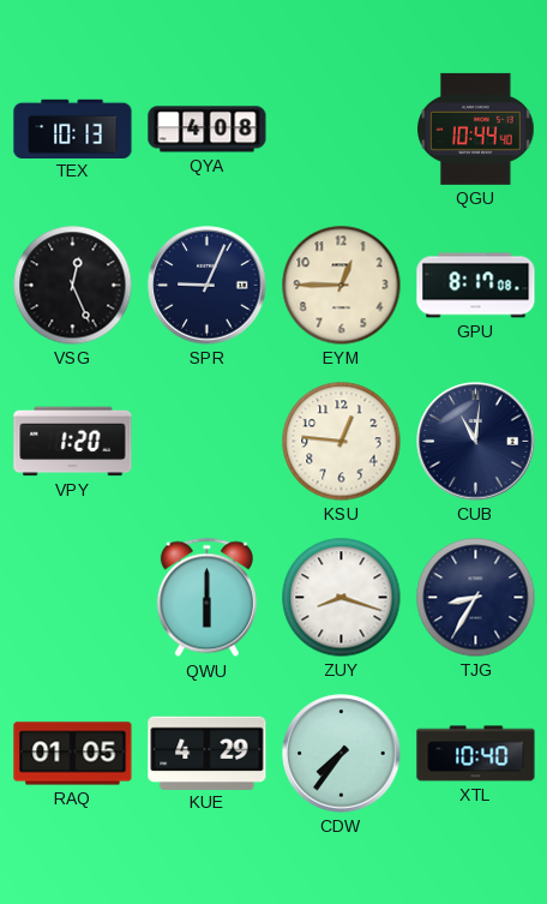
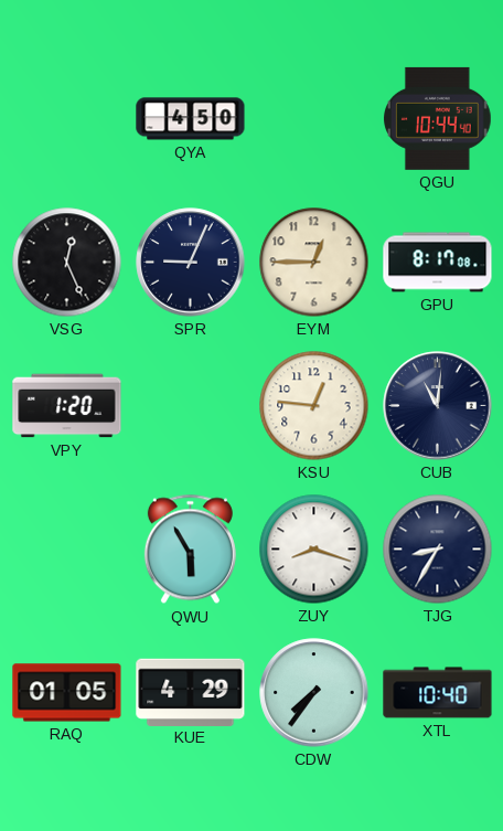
TEX: 10:13 -> none (73, 128)
QYA: 4:08 -> 4:50 (191, 119)
QWU: 6:00 -> 5:55 (190, 550)
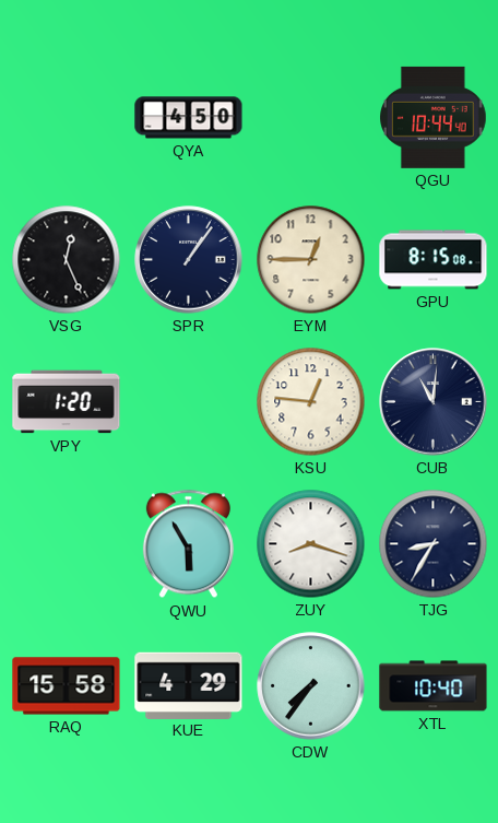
SPR: 9:04 -> 1:06 (189, 260)
GPU: 8:17 -> 8:15 (434, 260)
RAQ: 01:05 -> 15:58 (67, 686)
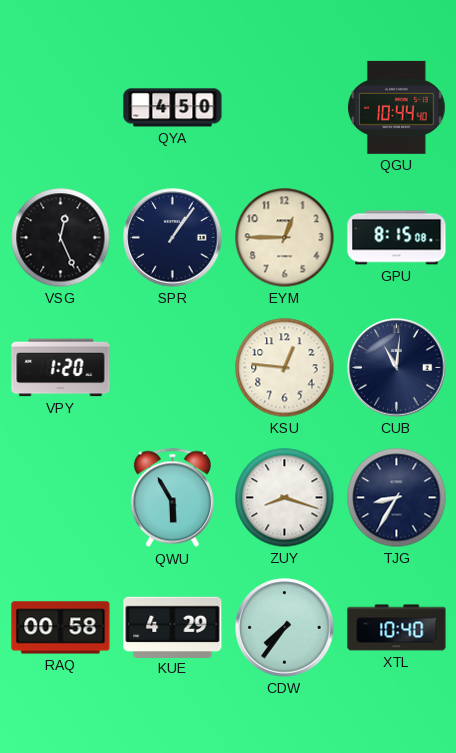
RAQ: 15:58 -> 00:58 (61, 628)
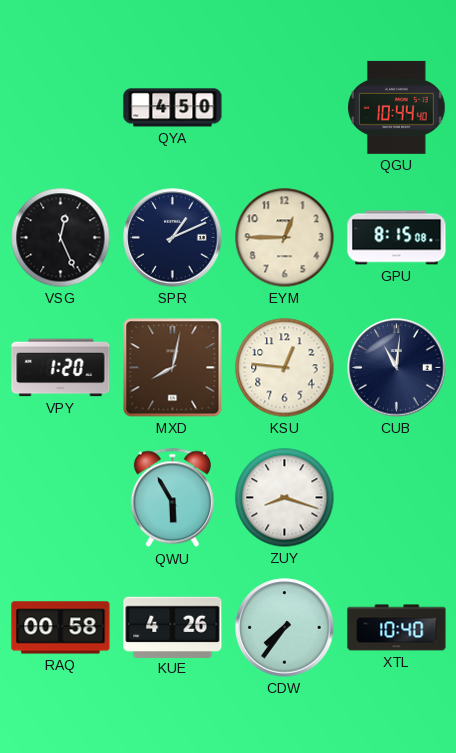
SPR: 1:06 -> 1:11 (173, 238)
MXD: none -> 8:02 (173, 368)
TJG: 8:35 -> none (397, 498)
KUE: 4:29 -> 4:26 (173, 627)
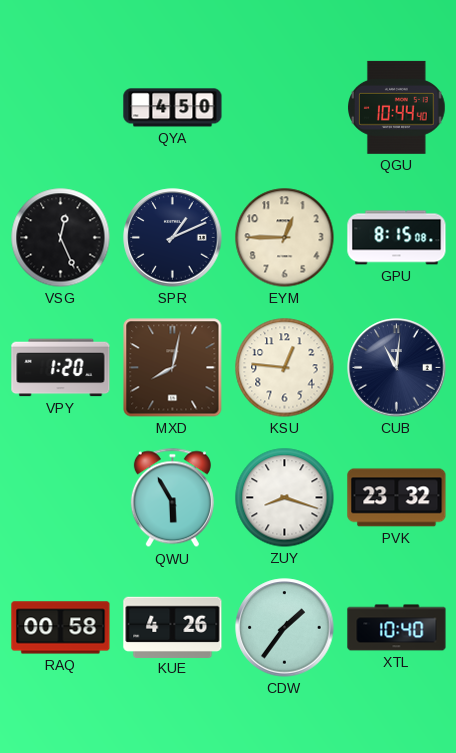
PVK: none -> 23:32 (397, 498)
CDW: 7:36 -> 1:36 (285, 628)
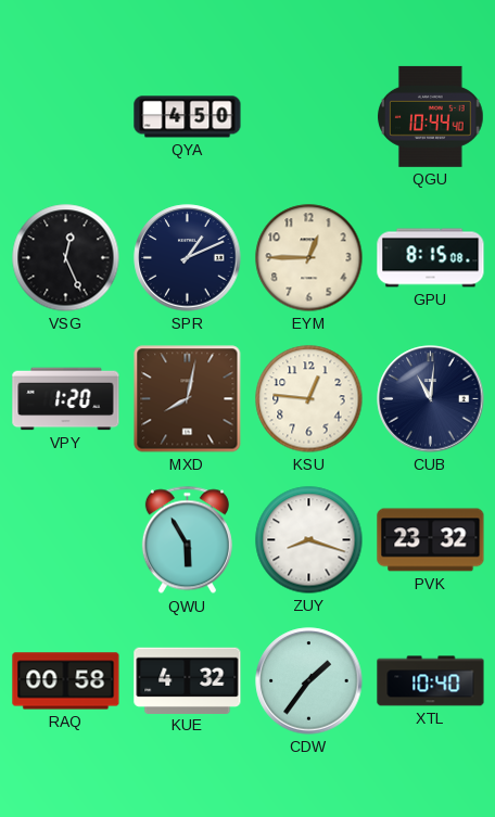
KUE: 4:26 -> 4:32 (188, 680)
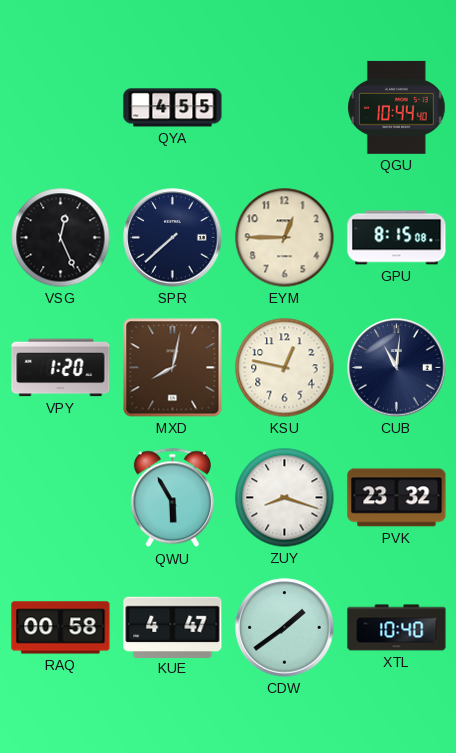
QYA: 4:50 -> 4:55 (173, 108)
SPR: 1:11 -> 7:38 (173, 238)
KSU: 12:46 -> 12:47 (285, 368)
KUE: 4:32 -> 4:47 (173, 627)
CDW: 1:36 -> 1:39 (285, 628)
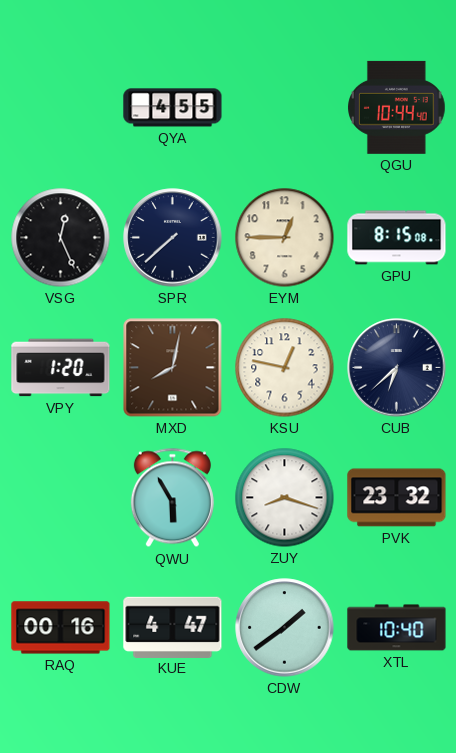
CUB: 11:01 -> 6:38 (397, 368)
RAQ: 00:58 -> 00:16 (61, 628)
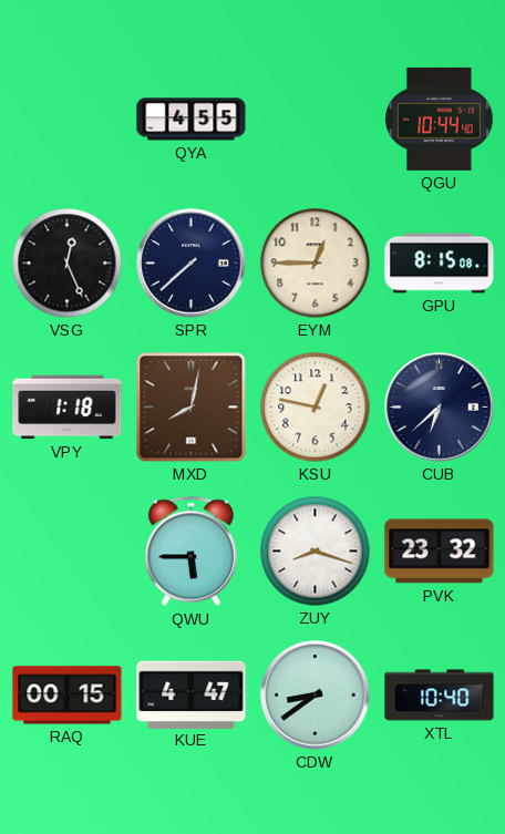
VPY: 1:20 -> 1:18 (68, 408)
QWU: 5:55 -> 5:45 (190, 552)
RAQ: 00:16 -> 00:15 (68, 696)
CDW: 1:39 -> 8:39 (316, 696)
